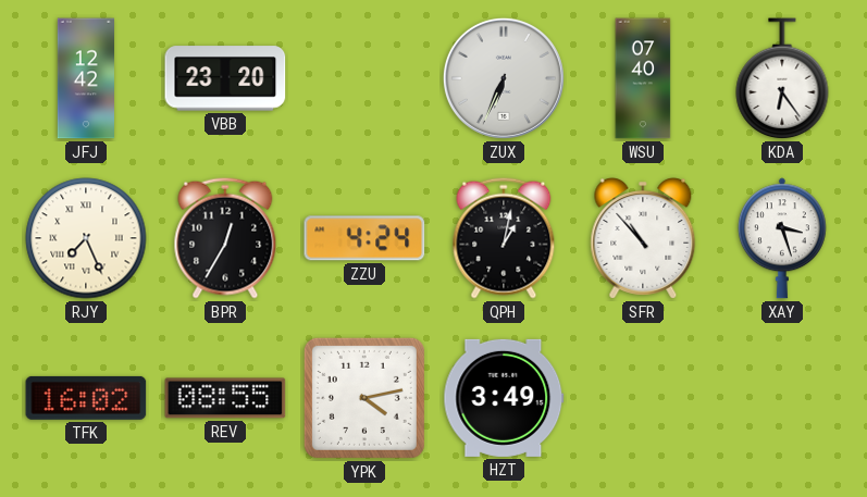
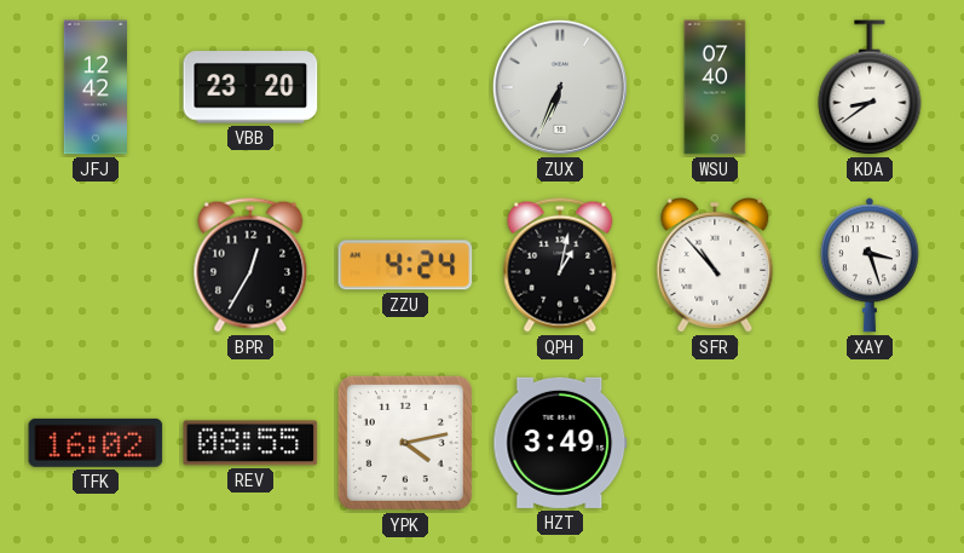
KDA: 6:24 -> 8:39 (870, 88)
RJY: 7:26 -> none (86, 238)
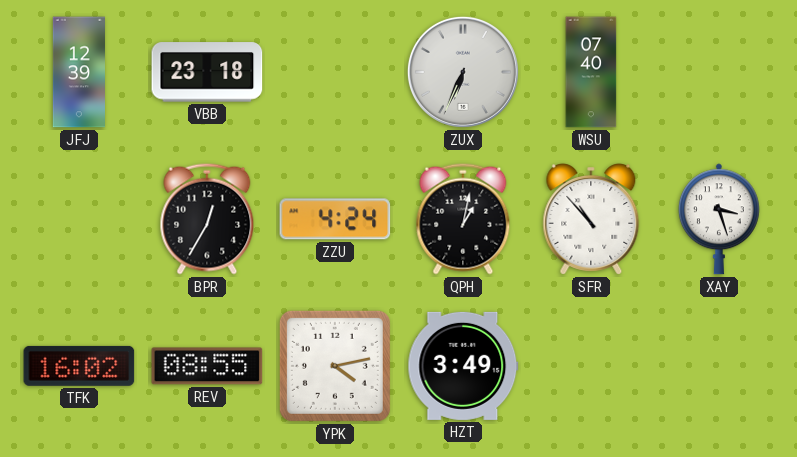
JFJ: 12:42 -> 12:39 (78, 72)
VBB: 23:20 -> 23:18 (207, 72)
KDA: 8:39 -> none (870, 88)
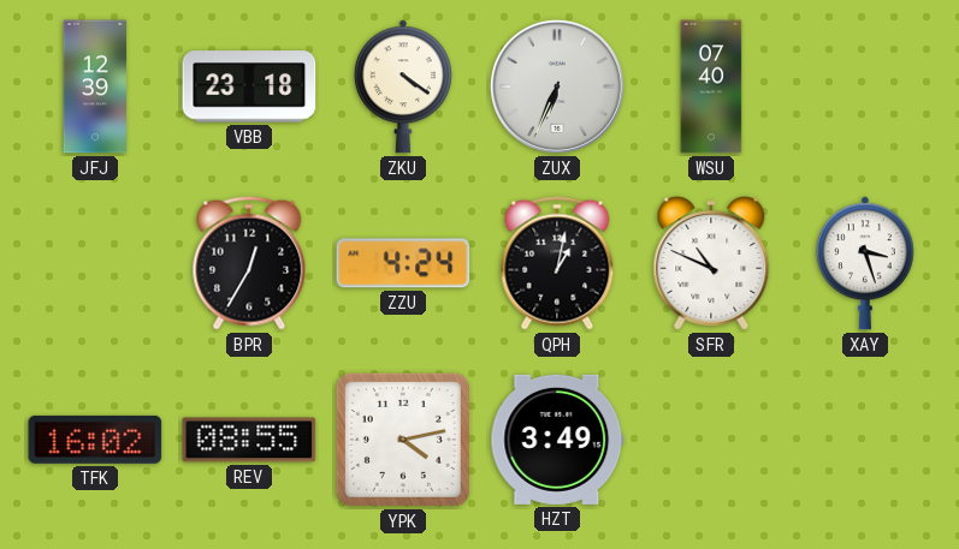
ZKU: none -> 4:21 (403, 86)
SFR: 10:53 -> 10:49 (711, 263)
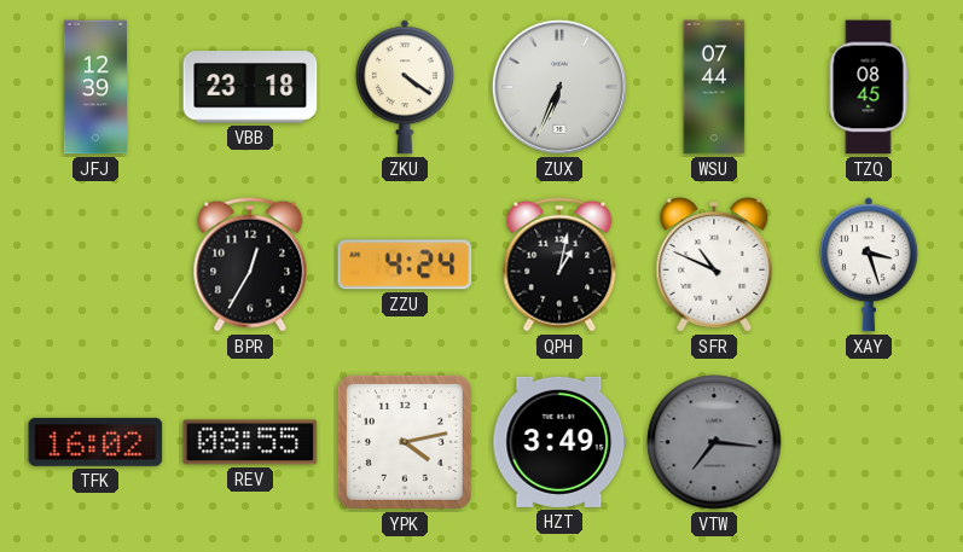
WSU: 07:40 -> 07:44 (714, 87)
TZQ: none -> 08:45 (869, 87)
VTW: none -> 7:16 (714, 442)
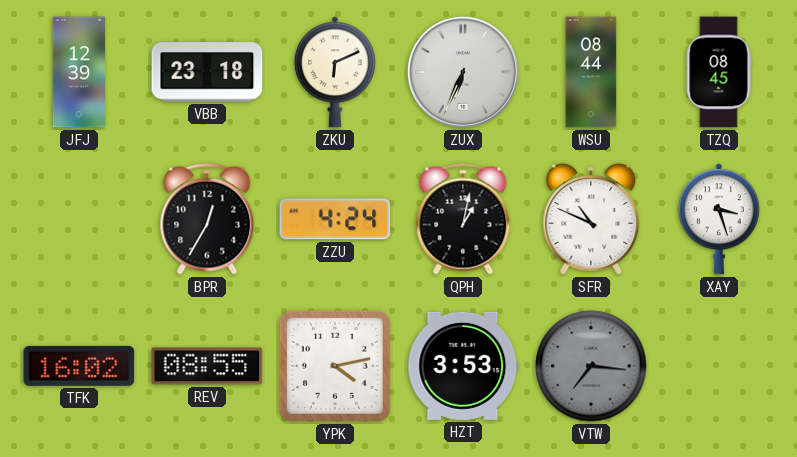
ZKU: 4:21 -> 6:11 (335, 72)
WSU: 07:44 -> 08:44 (591, 72)
HZT: 3:49 -> 3:53 (463, 366)
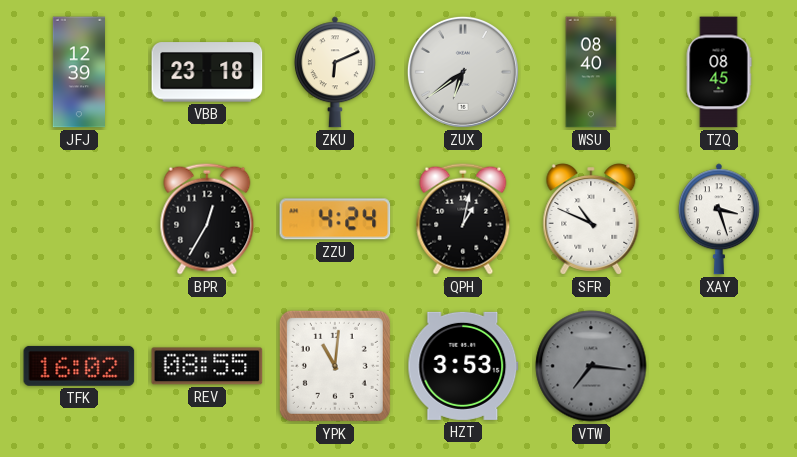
ZUX: 6:34 -> 6:39 (463, 72)
WSU: 08:44 -> 08:40 (591, 72)
YPK: 4:13 -> 11:01 (335, 366)
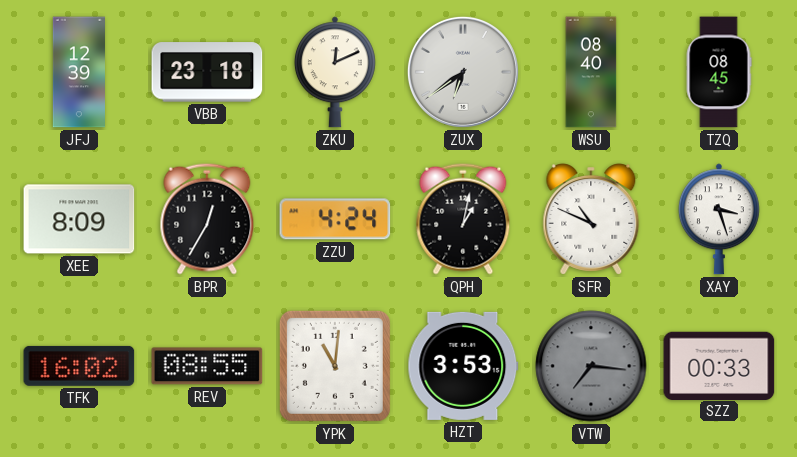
ZKU: 6:11 -> 12:11 (335, 72)
XEE: none -> 8:09 (79, 219)
SZZ: none -> 00:33 (719, 365)
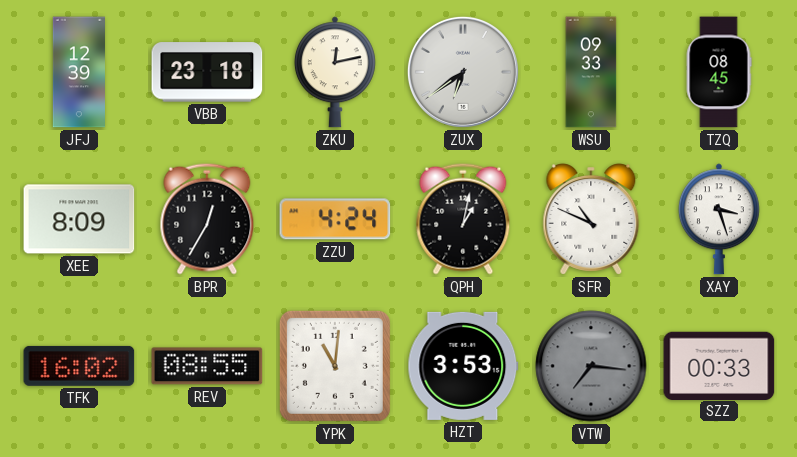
ZKU: 12:11 -> 12:13 (335, 72)
WSU: 08:40 -> 09:33 (591, 72)
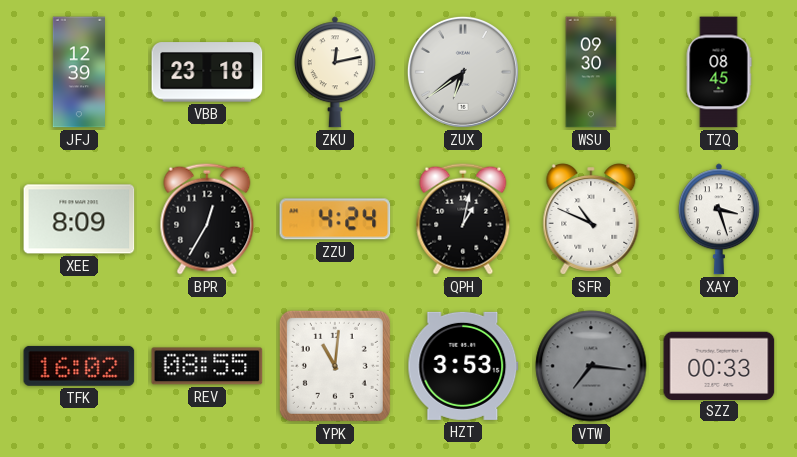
WSU: 09:33 -> 09:30 (591, 72)
